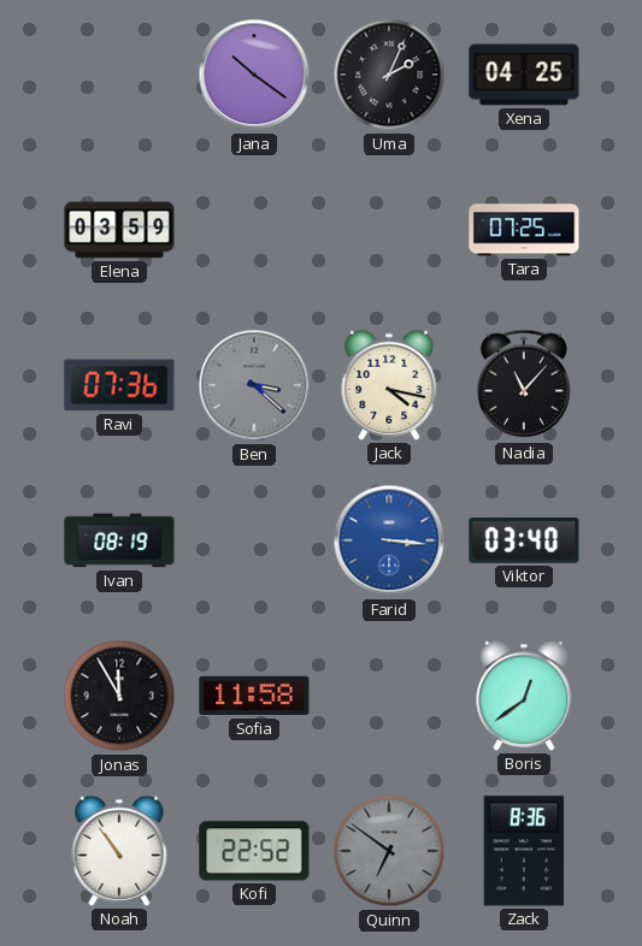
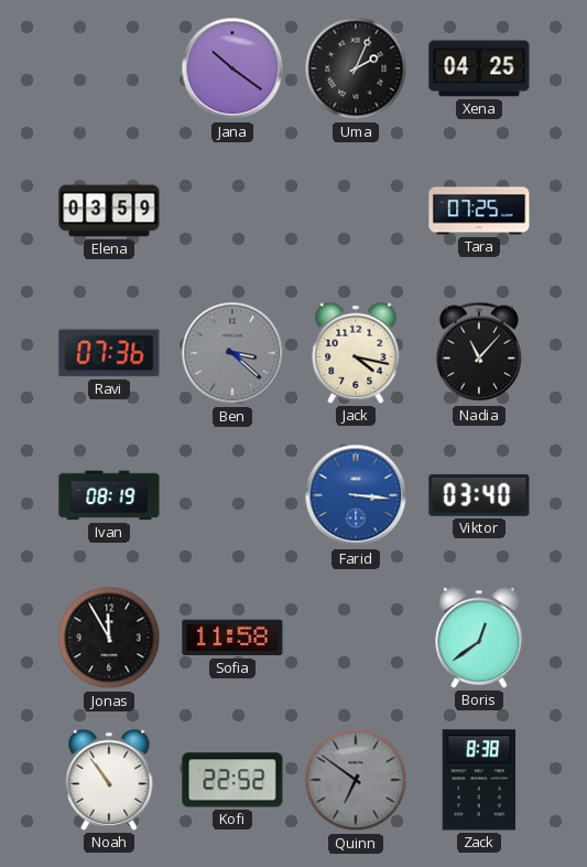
Zack: 8:36 -> 8:38 (479, 780)
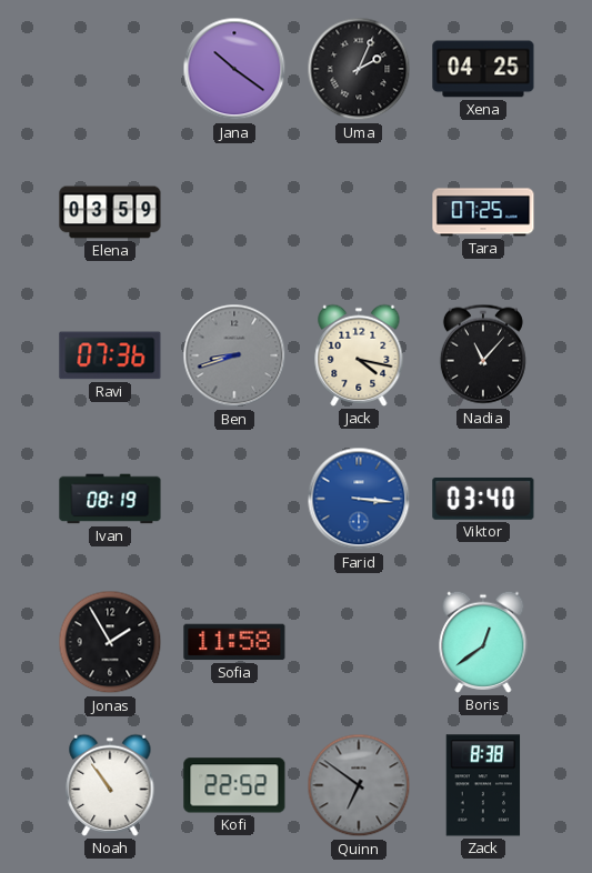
Ben: 3:22 -> 8:42 (234, 355)
Jonas: 11:55 -> 1:55 (110, 642)
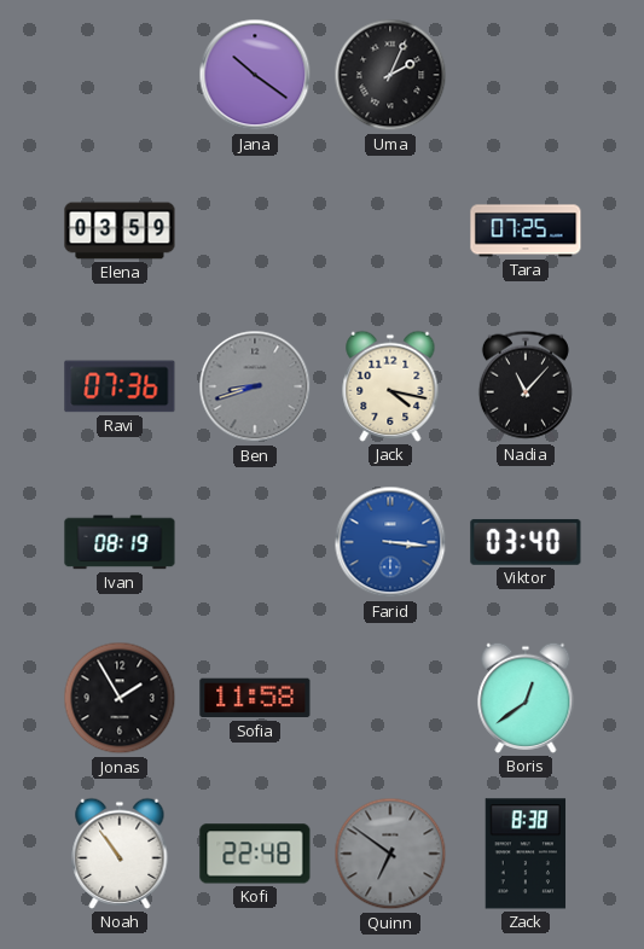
Xena: 04:25 -> none (483, 69)
Kofi: 22:52 -> 22:48 (255, 854)
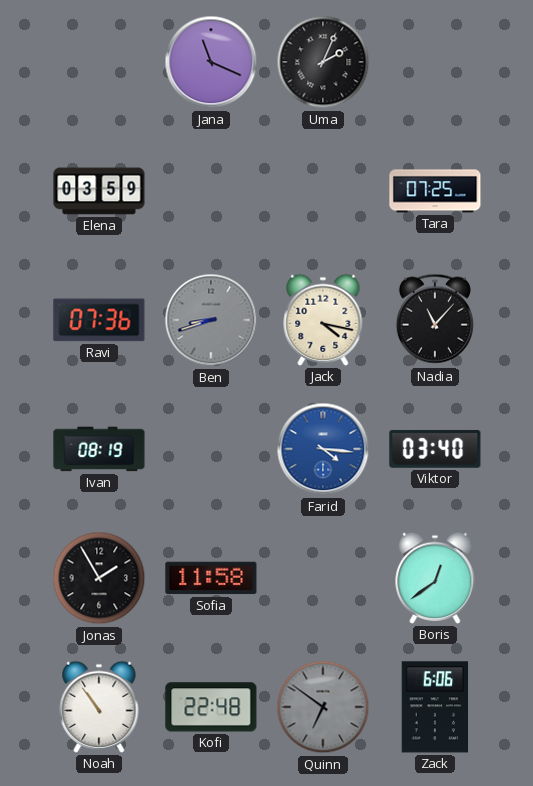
Jana: 10:21 -> 11:19 (211, 62)
Farid: 3:16 -> 4:16 (323, 449)
Zack: 8:38 -> 6:06 (435, 707)
